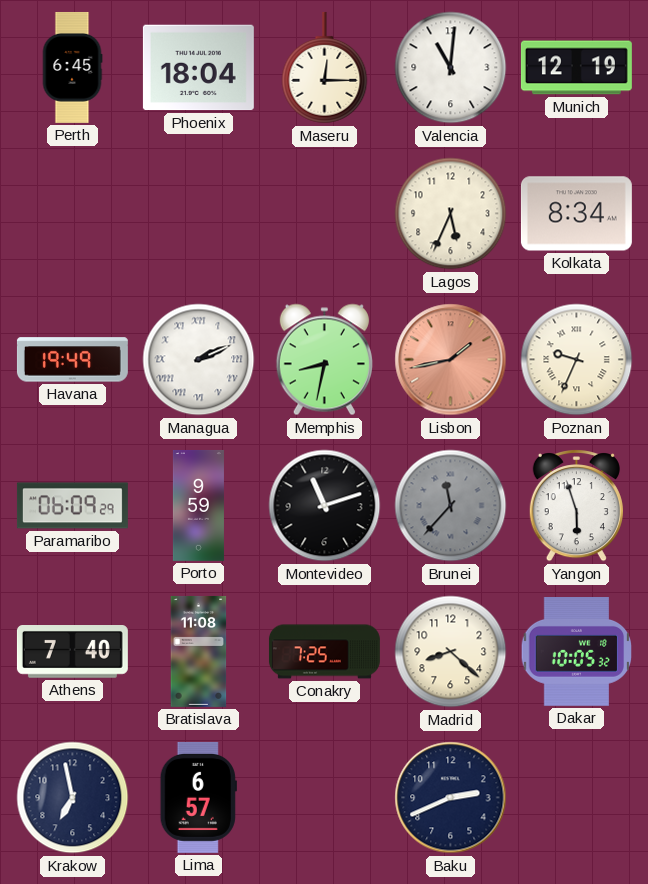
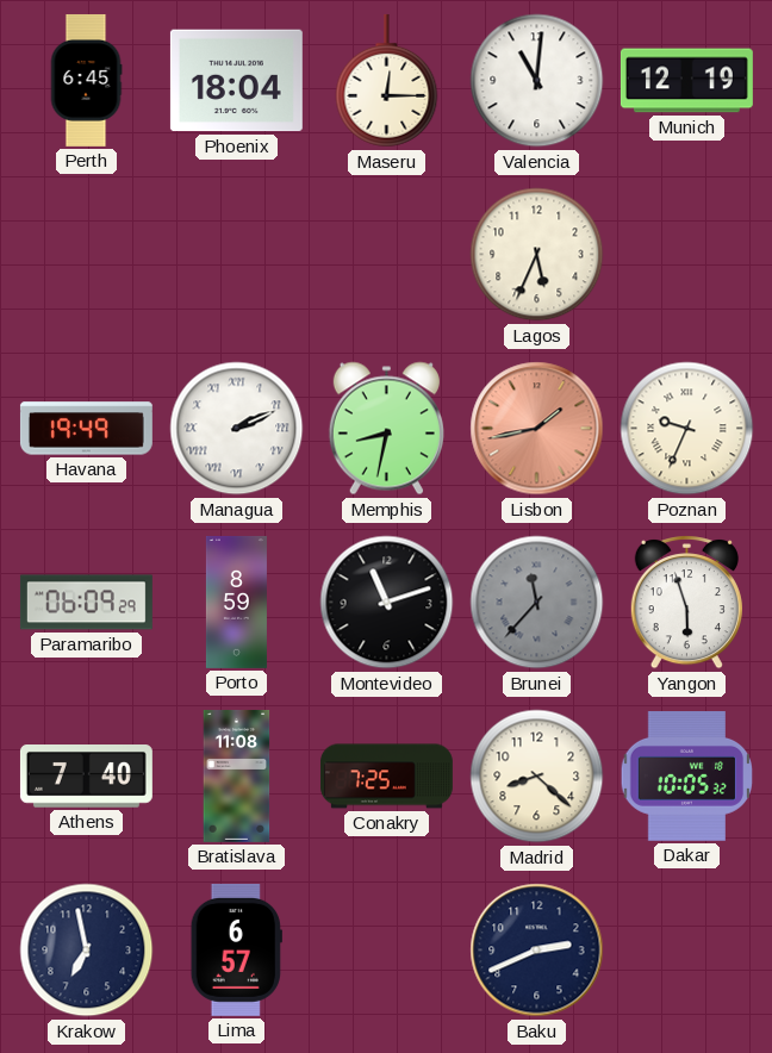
Kolkata: 8:34 -> none (576, 214)
Porto: 9:59 -> 8:59 (236, 602)
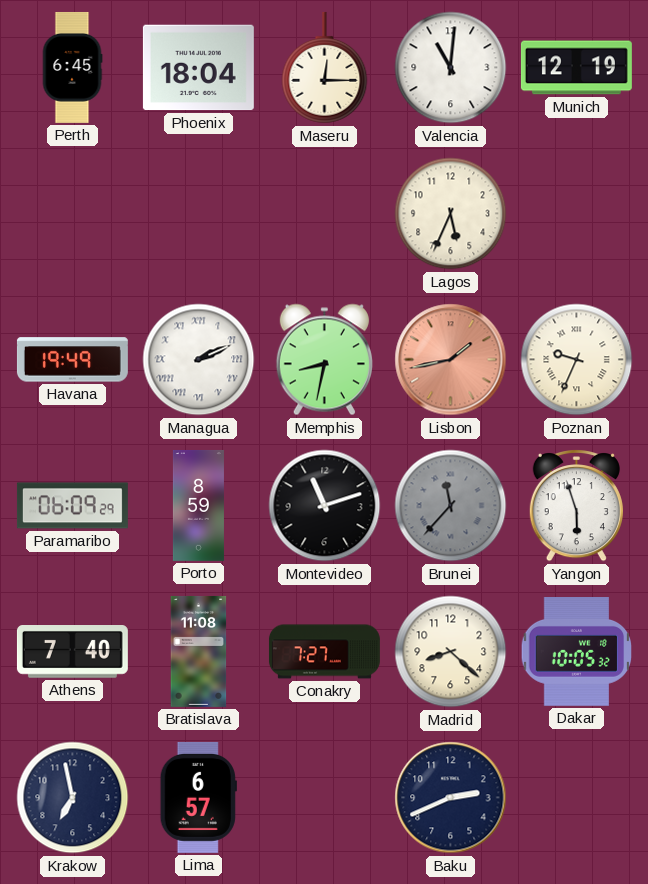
Conakry: 7:25 -> 7:27 (324, 652)
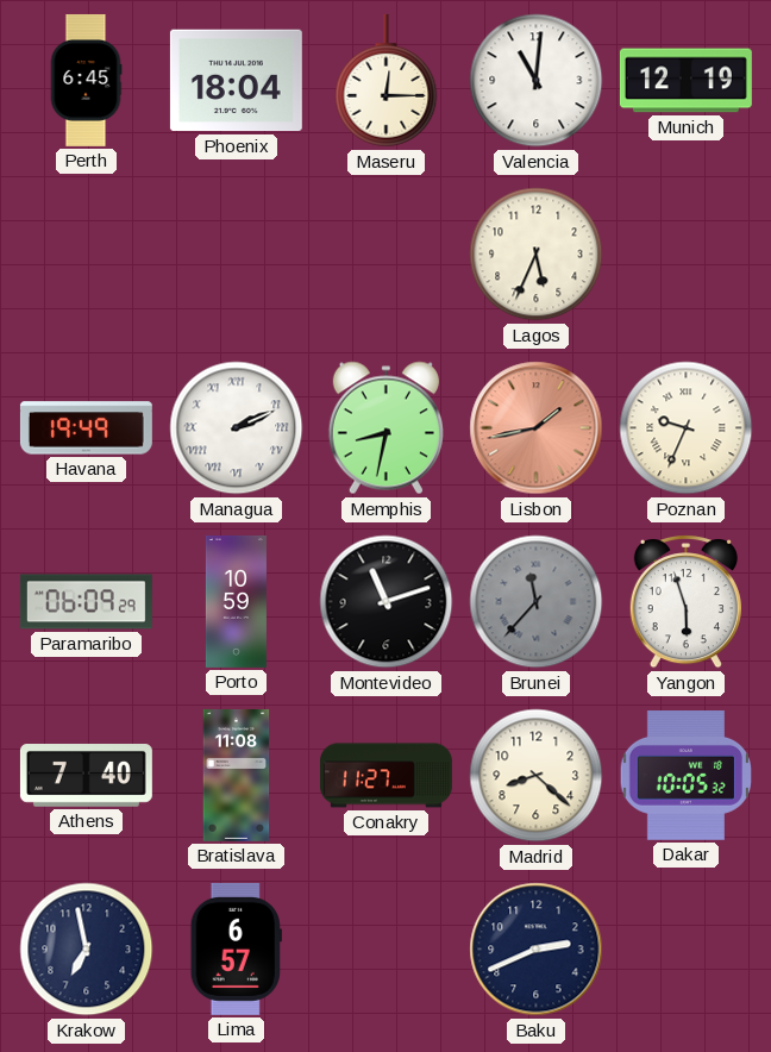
Porto: 8:59 -> 10:59 (236, 601)
Conakry: 7:27 -> 11:27 (385, 776)
